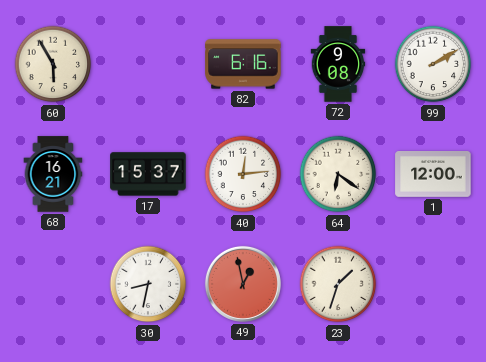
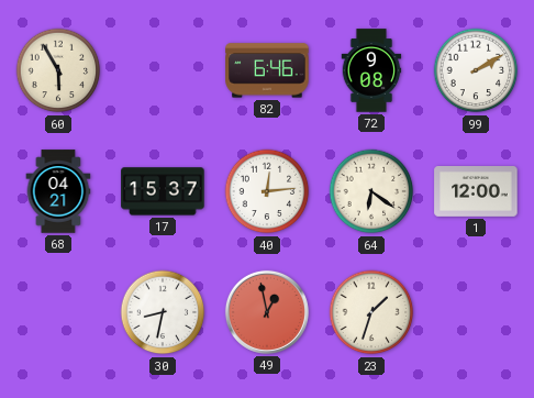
82: 6:16 -> 6:46 (267, 70)
68: 16:21 -> 04:21 (58, 191)
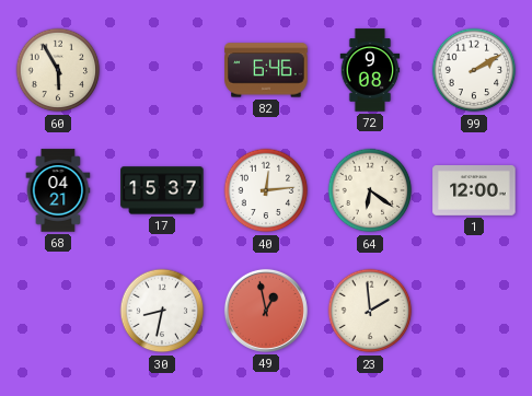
23: 1:33 -> 1:59 (370, 311)
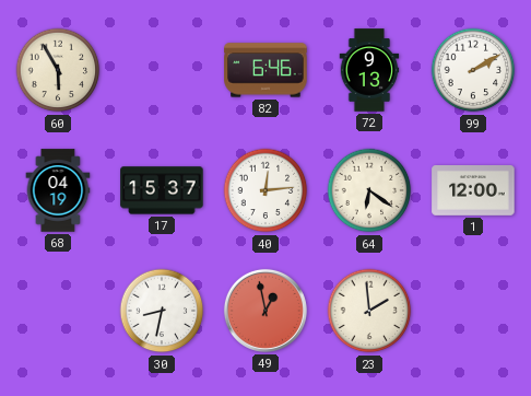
72: 9:08 -> 9:13 (369, 70)
68: 04:21 -> 04:19 (58, 190)
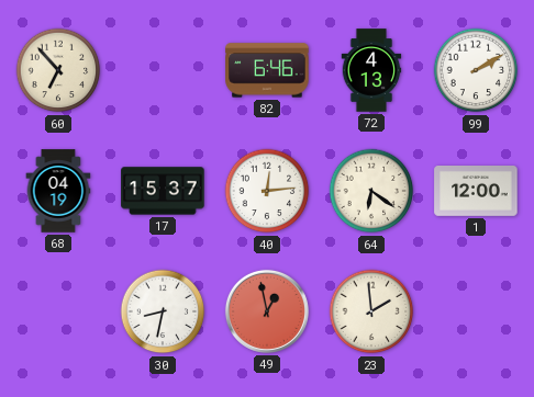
60: 5:55 -> 6:53 (58, 70)
72: 9:13 -> 4:13 (371, 70)
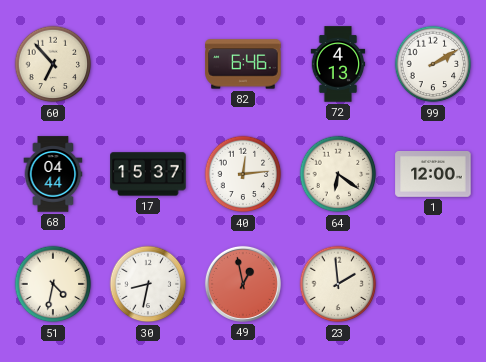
68: 04:19 -> 04:44 (53, 174)
51: none -> 4:32 (53, 284)
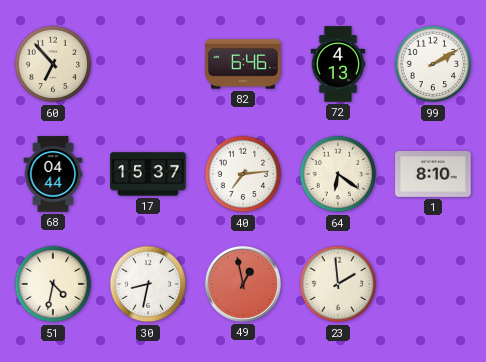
40: 12:14 -> 7:14 (243, 174)
1: 12:00 -> 8:10 (433, 175)
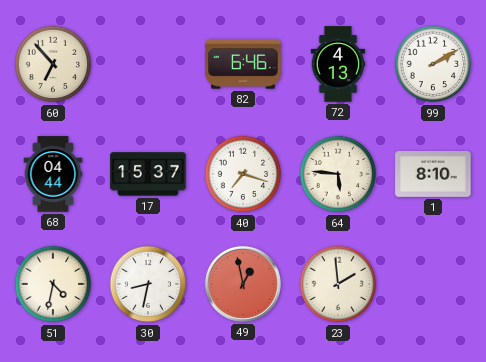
40: 7:14 -> 7:18 (243, 174)
64: 6:21 -> 5:46 (338, 174)
